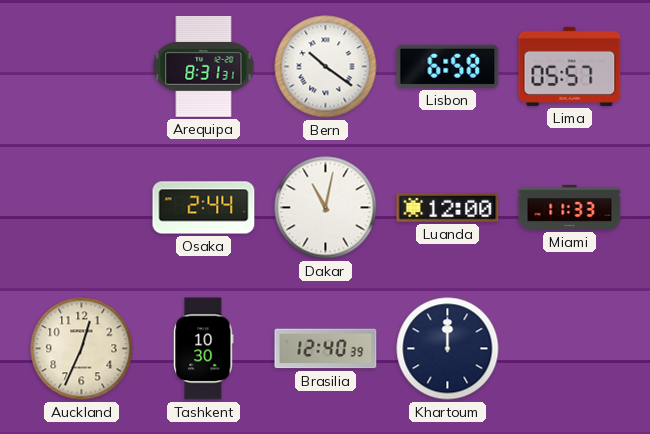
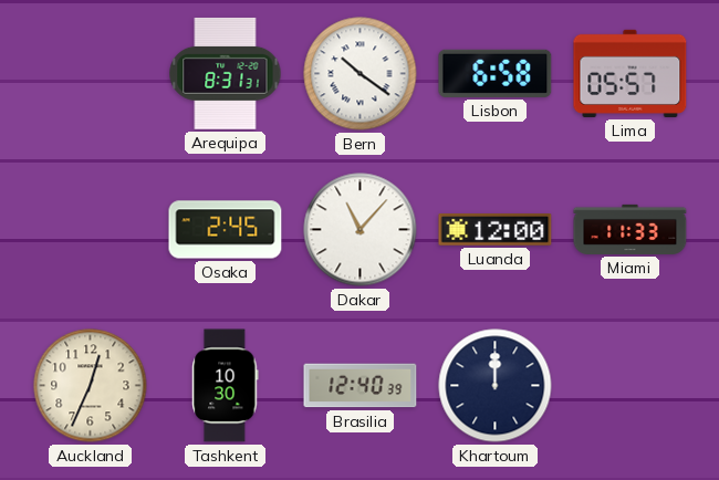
Osaka: 2:44 -> 2:45 (226, 230)
Dakar: 11:02 -> 11:07 (361, 230)
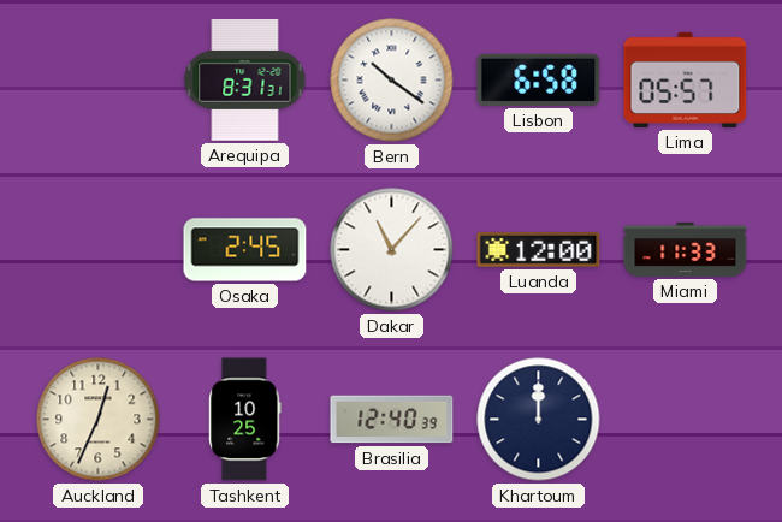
Tashkent: 10:30 -> 10:25 (245, 420)
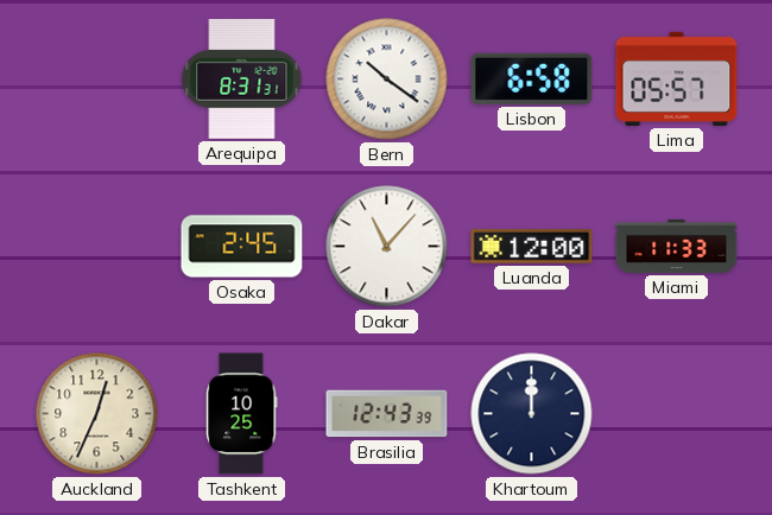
Brasilia: 12:40 -> 12:43 (387, 414)
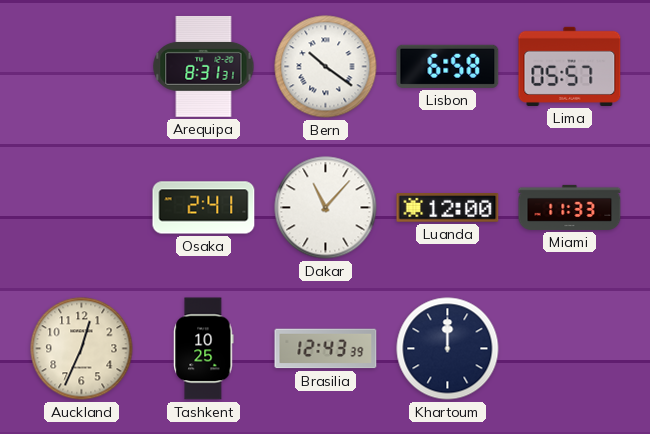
Osaka: 2:45 -> 2:41 (204, 208)
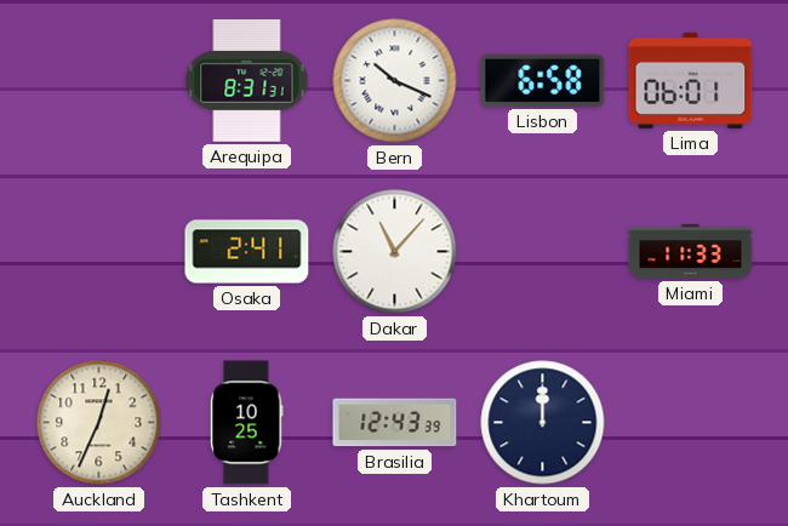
Bern: 10:21 -> 10:19 (395, 81)
Lima: 05:57 -> 06:01 (691, 80)
Luanda: 12:00 -> none (448, 208)
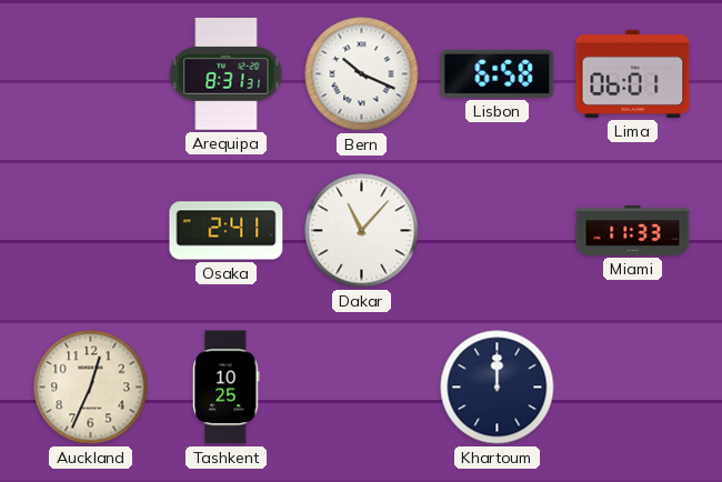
Brasilia: 12:43 -> none (395, 423)
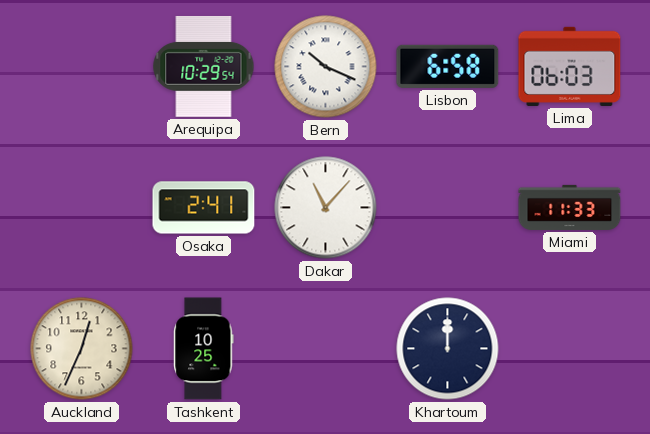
Arequipa: 8:31 -> 10:29 (204, 67)
Lima: 06:01 -> 06:03 (570, 66)
